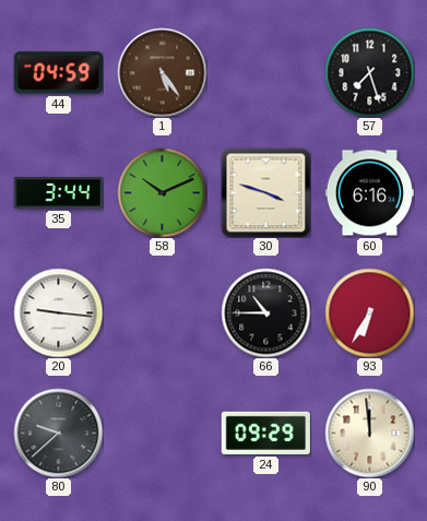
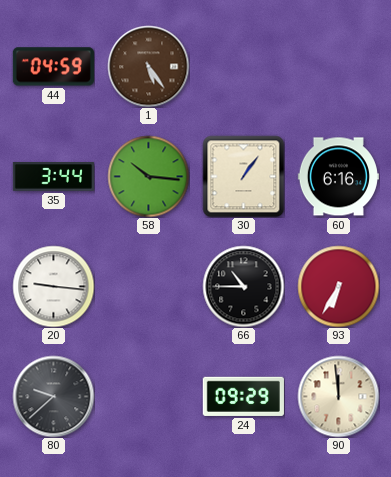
57: 7:27 -> none (369, 72)
58: 10:11 -> 10:16 (148, 176)
30: 3:48 -> 1:06 (243, 176)
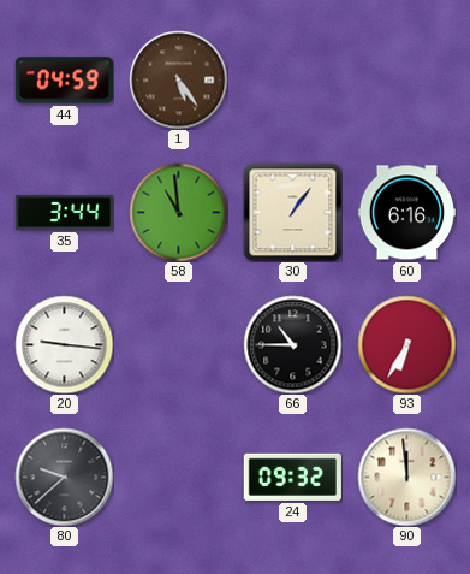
58: 10:16 -> 10:59 (178, 212)
24: 09:29 -> 09:32 (292, 477)
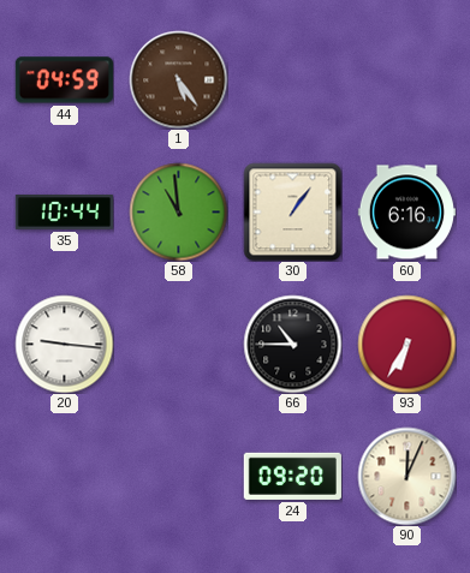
35: 3:44 -> 10:44 (64, 213)
80: 9:38 -> none (64, 477)
24: 09:32 -> 09:20 (292, 476)
90: 11:59 -> 12:04 (406, 476)
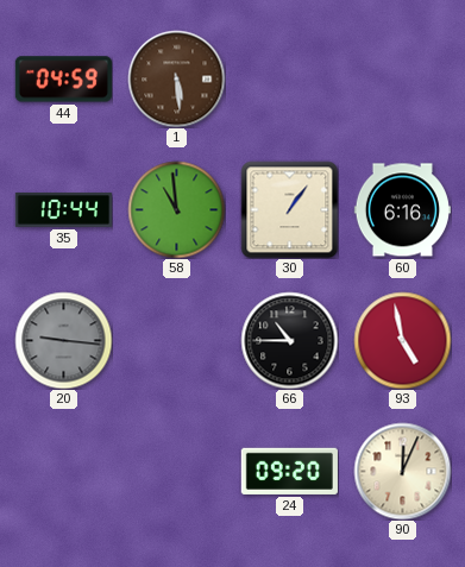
1: 5:24 -> 5:29 (176, 78)
20 dial: white -> grey (63, 340)
93: 6:35 -> 4:58 (402, 340)
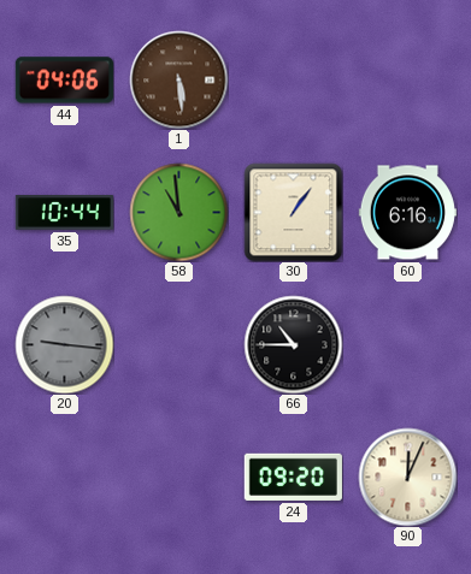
44: 04:59 -> 04:06 (64, 81)
93: 4:58 -> none (402, 340)
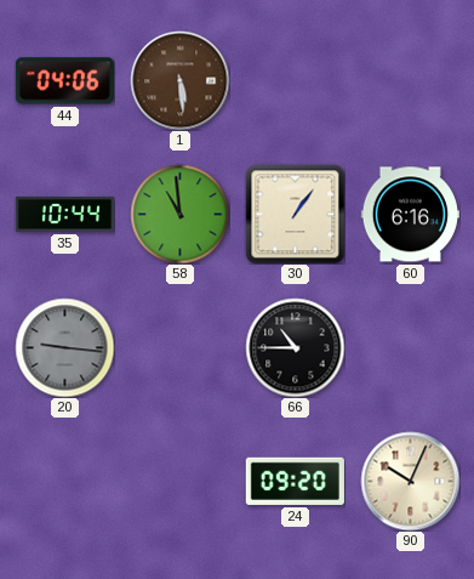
90: 12:04 -> 10:04 (410, 481)
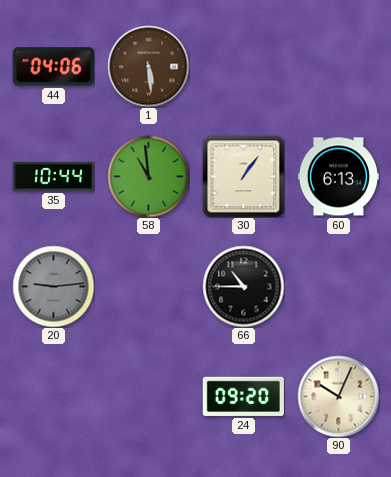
60: 6:16 -> 6:13 (338, 177)
20: 9:16 -> 9:14 (53, 286)
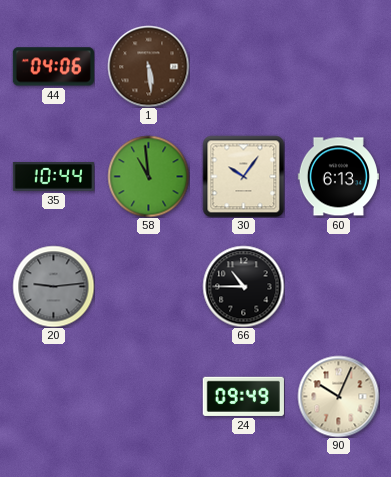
30: 1:06 -> 10:06 (243, 176)
24: 09:20 -> 09:49 (243, 396)
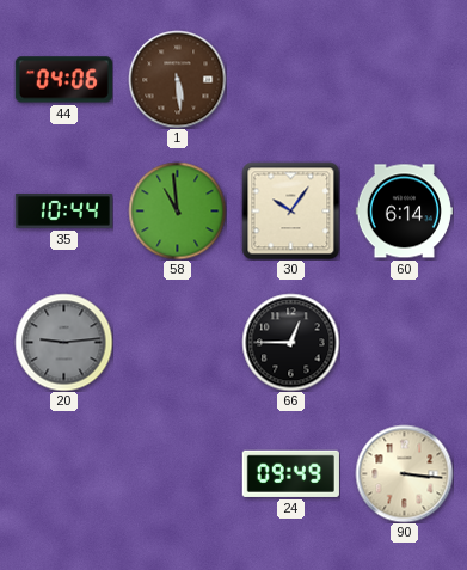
60: 6:13 -> 6:14 (404, 212)
66: 10:45 -> 12:45 (290, 342)
90: 10:04 -> 3:16 (404, 473)
